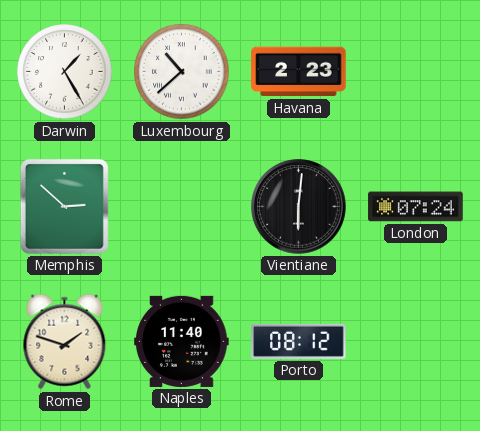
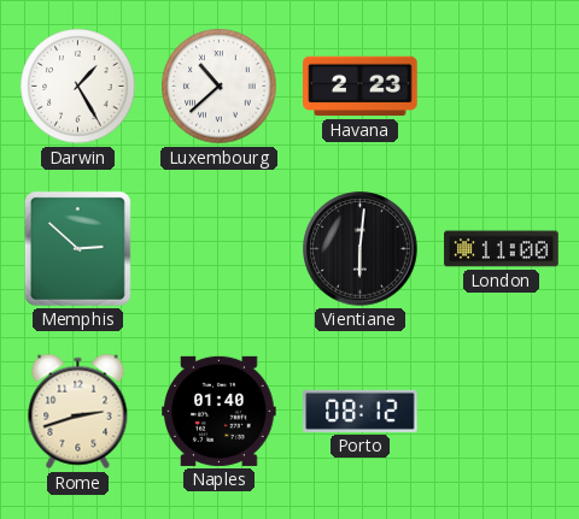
London: 07:24 -> 11:00 (502, 249)
Rome: 1:48 -> 2:42 (78, 412)
Naples: 11:40 -> 01:40 (220, 411)
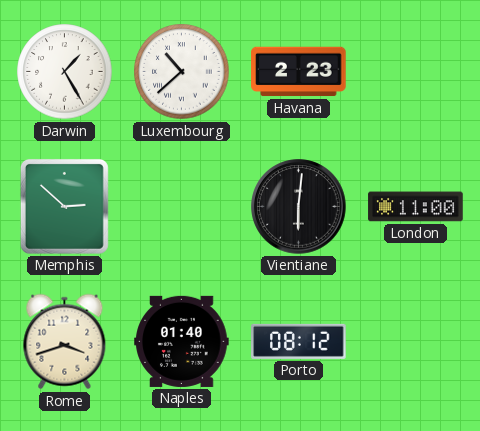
Rome: 2:42 -> 3:42 (65, 342)
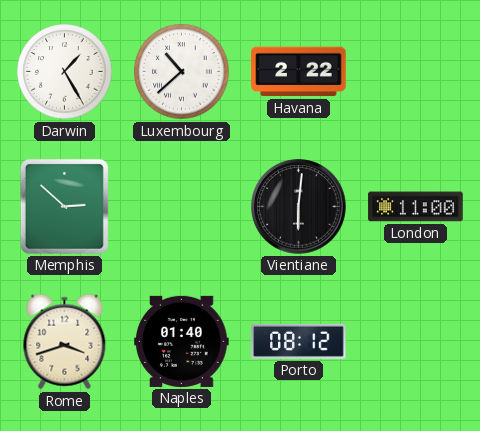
Havana: 2:23 -> 2:22 (299, 72)
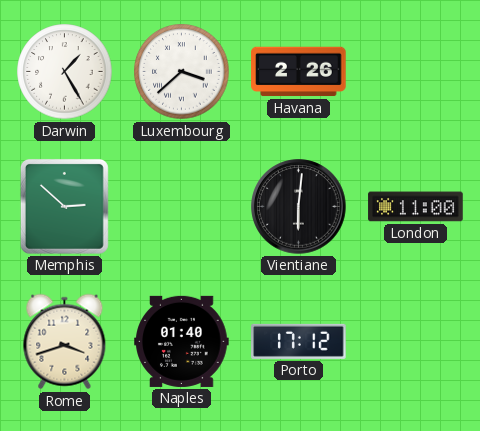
Luxembourg: 10:38 -> 3:38 (182, 72)
Havana: 2:22 -> 2:26 (299, 72)
Porto: 08:12 -> 17:12 (299, 341)
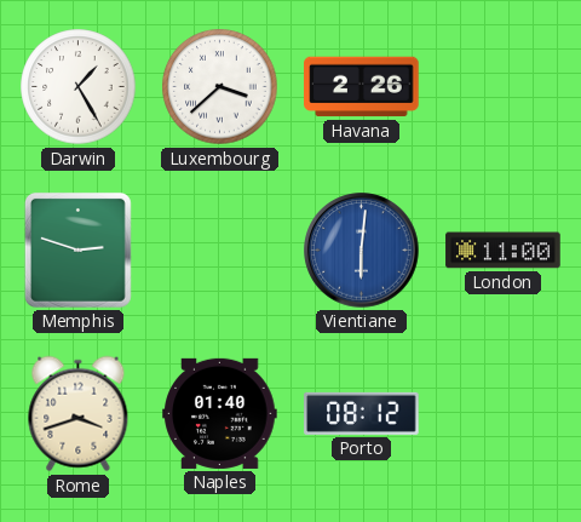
Memphis: 2:52 -> 2:48 (77, 249)
Vientiane dial: black -> blue (362, 251)
Porto: 17:12 -> 08:12 (362, 413)
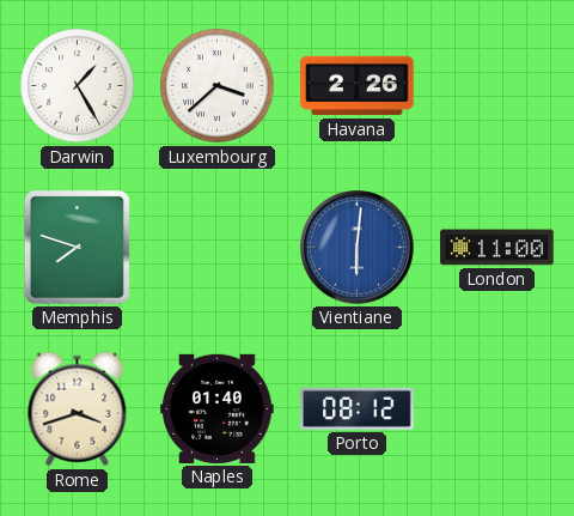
Memphis: 2:48 -> 7:48 (77, 247)
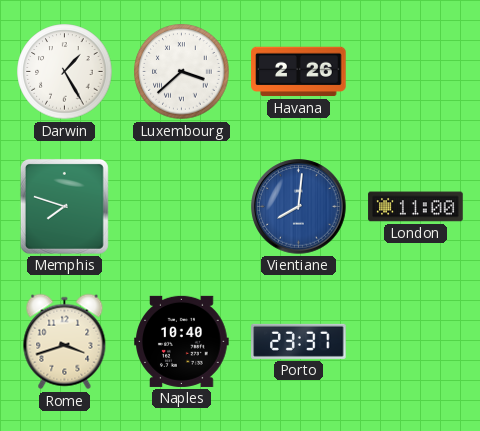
Vientiane: 6:01 -> 8:01 (299, 207)
Naples: 01:40 -> 10:40 (182, 341)
Porto: 08:12 -> 23:37 (299, 341)
